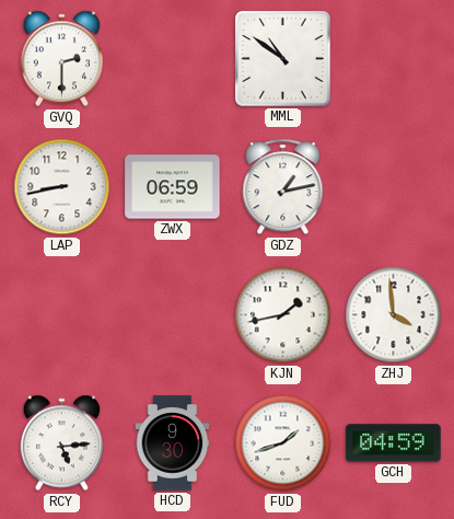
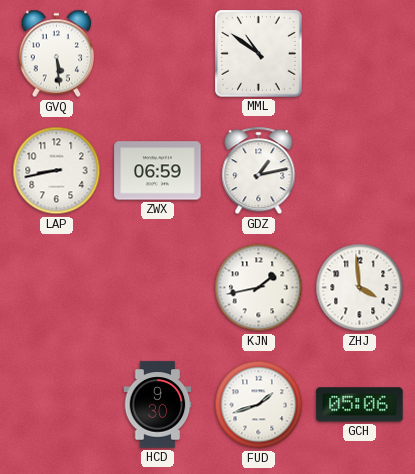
GVQ: 2:30 -> 5:29 (57, 54)
RCY: 5:14 -> none (62, 443)
GCH: 04:59 -> 05:06 (360, 405)
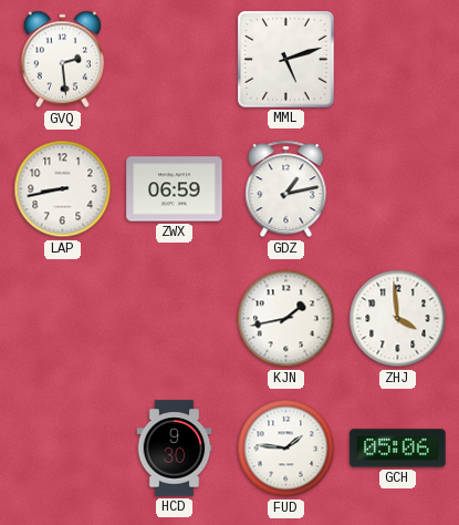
GVQ: 5:29 -> 2:29 (63, 60)
MML: 10:51 -> 5:12 (286, 60)
FUD: 1:42 -> 1:46 (286, 449)
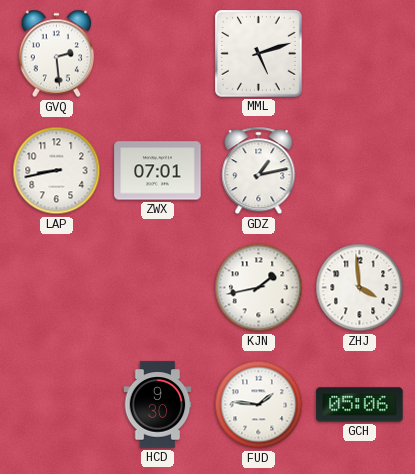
ZWX: 06:59 -> 07:01 (158, 171)
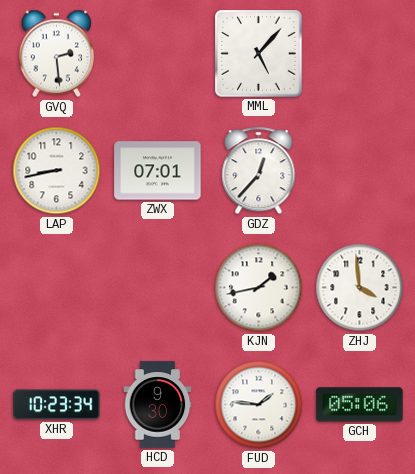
MML: 5:12 -> 5:07 (259, 54)
GDZ: 1:13 -> 12:37 (259, 171)
XHR: none -> 10:23 (57, 405)
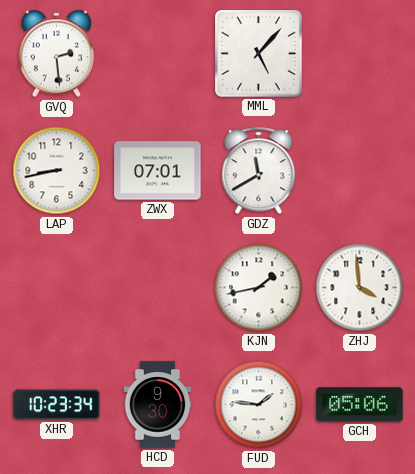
GDZ: 12:37 -> 11:40 (259, 171)
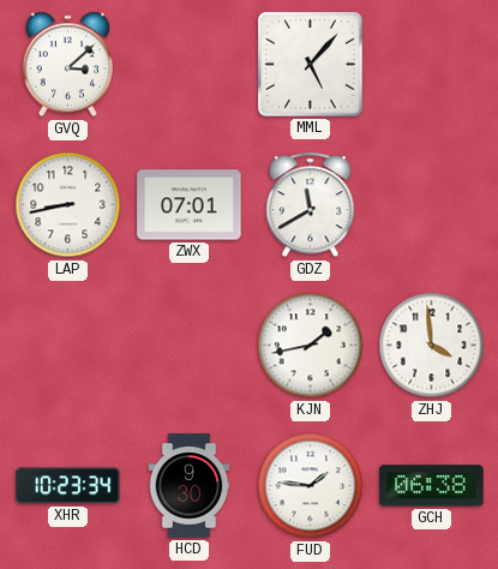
GVQ: 2:29 -> 3:08 (68, 65)
GCH: 05:06 -> 06:38 (432, 486)
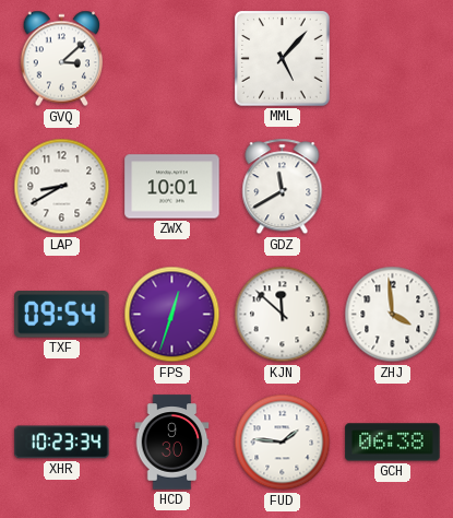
LAP: 8:43 -> 8:40 (62, 187)
ZWX: 07:01 -> 10:01 (172, 187)
TXF: none -> 09:54 (62, 315)
FPS: none -> 12:33 (172, 315)
KJN: 1:43 -> 11:52 (283, 315)
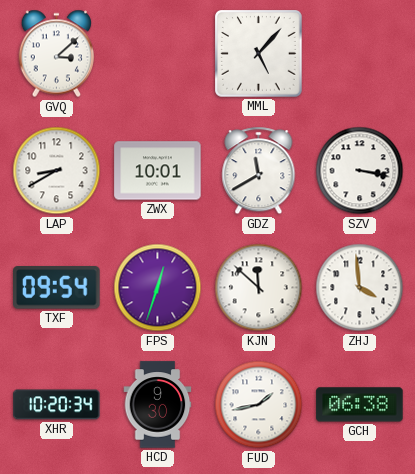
SZV: none -> 3:17 (360, 171)
XHR: 10:23 -> 10:20 (57, 405)
FUD: 1:46 -> 1:43 (259, 405)
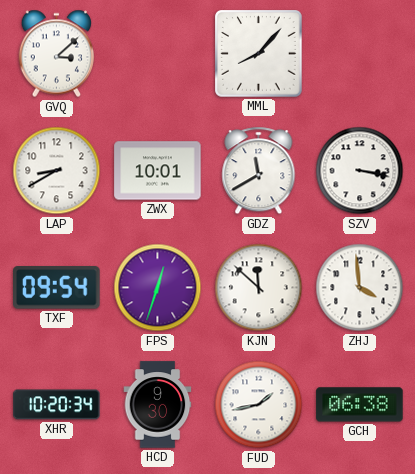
MML: 5:07 -> 8:07 (259, 54)
